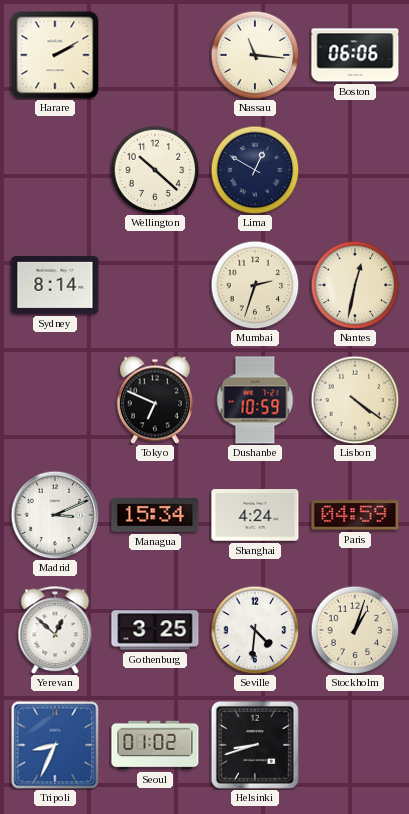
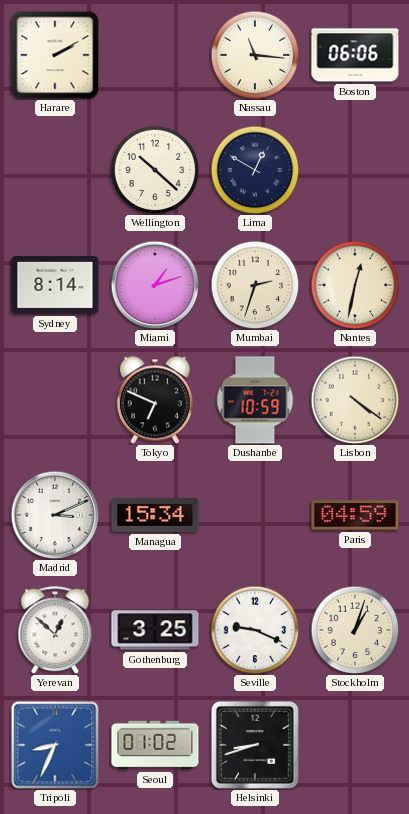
Miami: none -> 1:12 (155, 285)
Shanghai: 4:24 -> none (255, 515)
Seville: 4:31 -> 9:19 (255, 630)
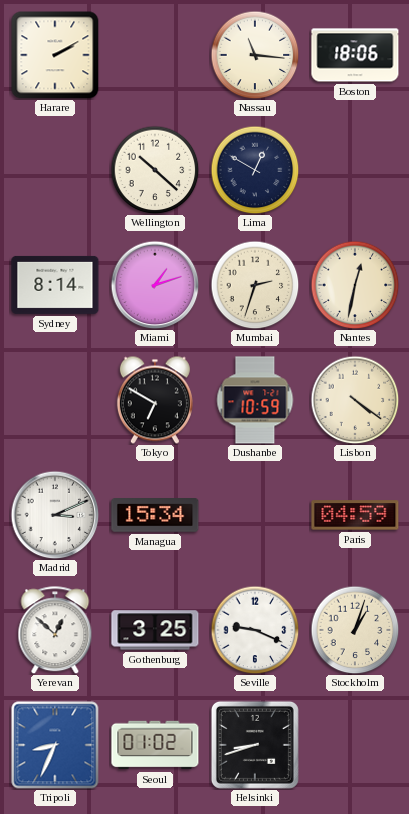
Boston: 06:06 -> 18:06 (355, 55)
Tokyo: 6:49 -> 6:50 (155, 400)
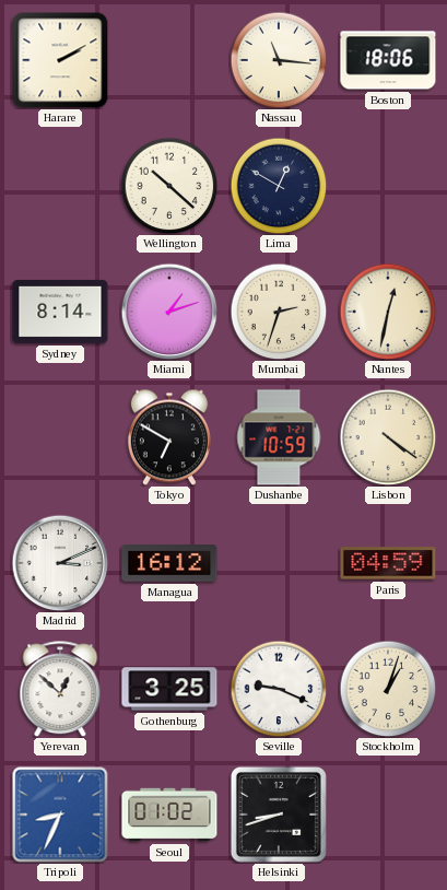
Managua: 15:34 -> 16:12 (169, 564)
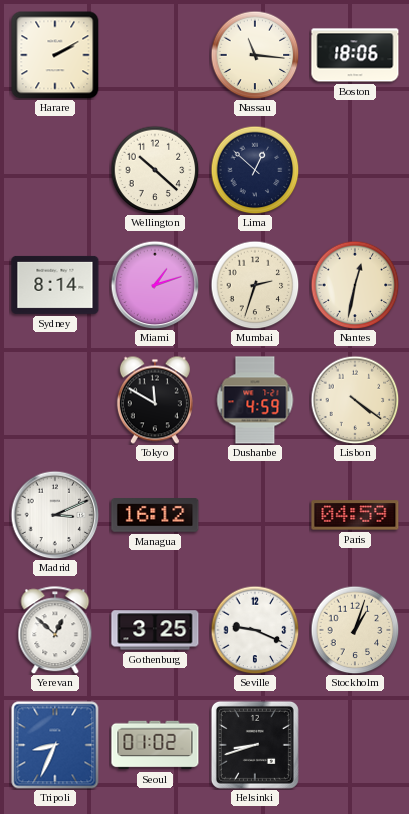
Lima: 12:50 -> 12:52 (255, 170)
Tokyo: 6:50 -> 11:50 (155, 400)
Dushanbe: 10:59 -> 4:59 (255, 400)
